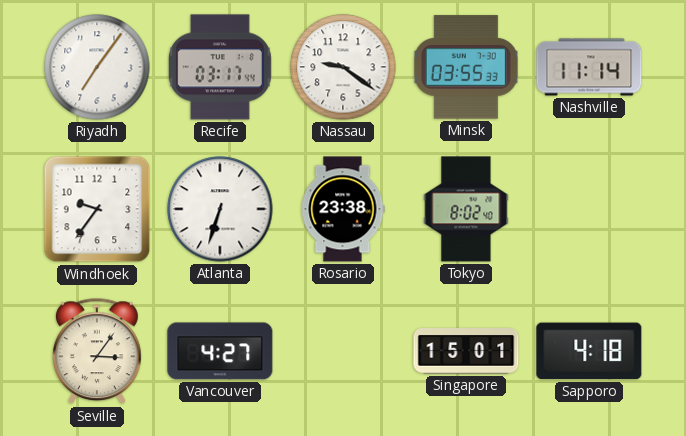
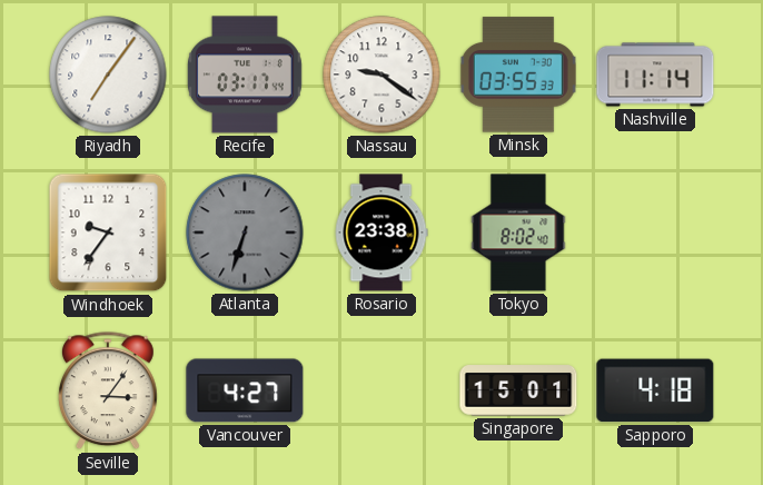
Atlanta dial: white -> grey (245, 232)
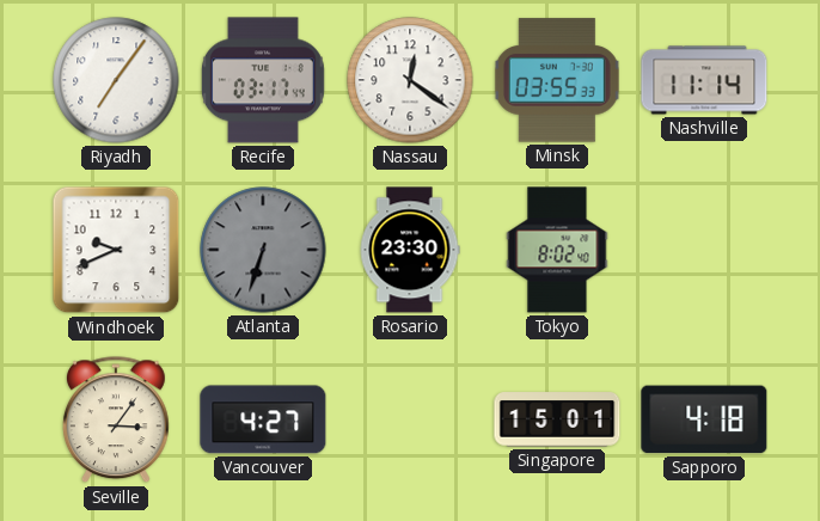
Nassau: 9:21 -> 12:21 (410, 80)
Windhoek: 9:36 -> 9:41 (116, 250)
Rosario: 23:38 -> 23:30 (410, 250)
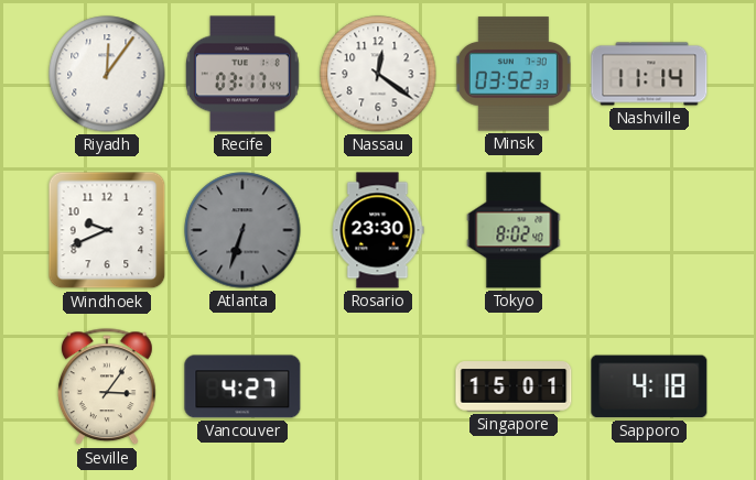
Riyadh: 7:06 -> 12:06 (107, 74)
Minsk: 03:55 -> 03:52 (514, 74)
